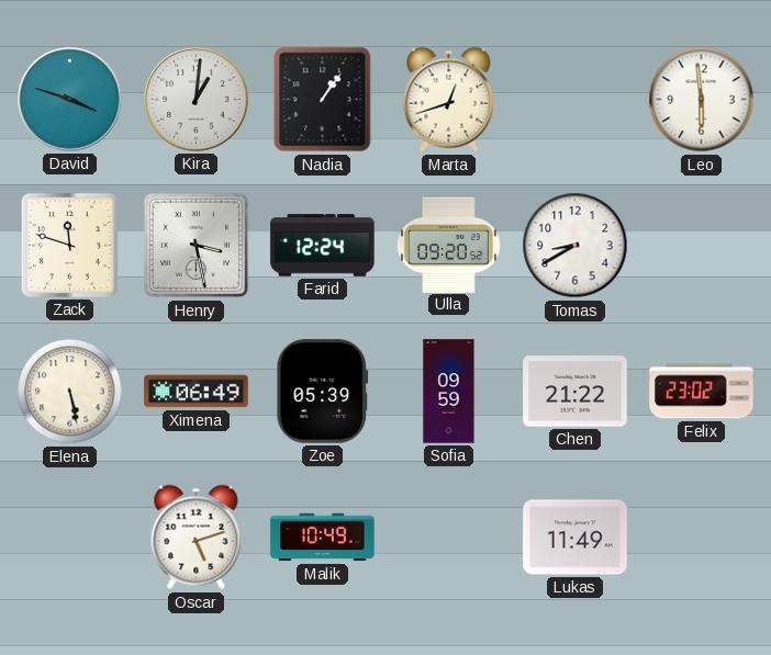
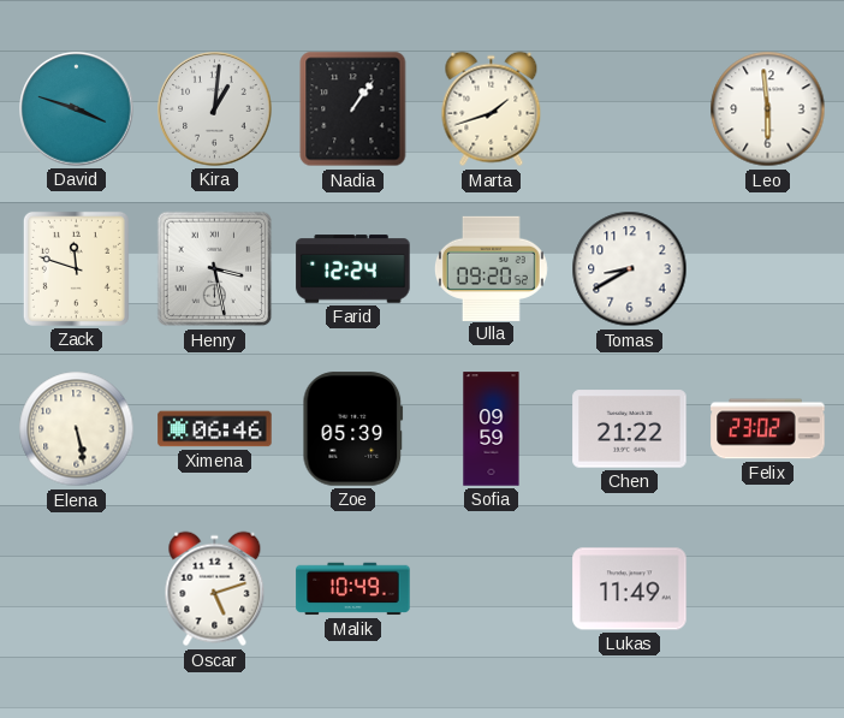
Marta: 12:42 -> 1:42 (492, 109)
Ximena: 06:49 -> 06:46 (215, 429)
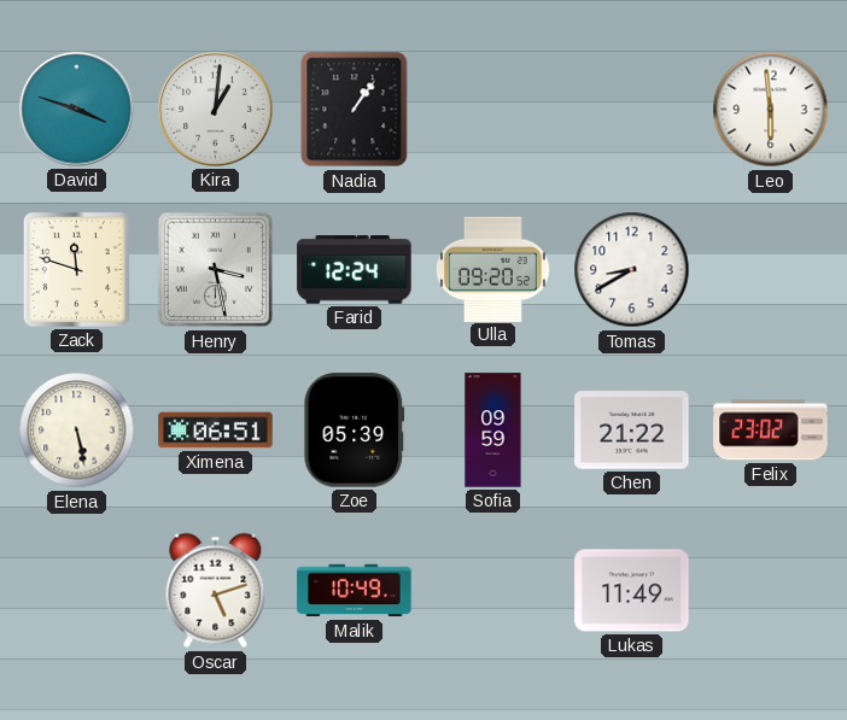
Marta: 1:42 -> none (492, 109)
Ximena: 06:46 -> 06:51 (216, 431)
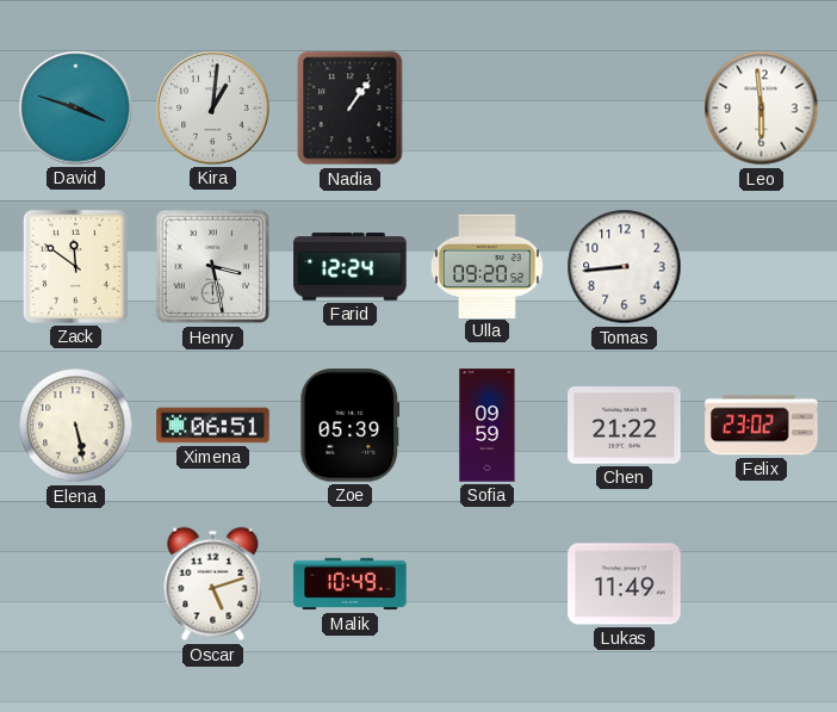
Zack: 11:48 -> 11:51 (75, 266)
Tomas: 8:40 -> 8:44 (625, 267)
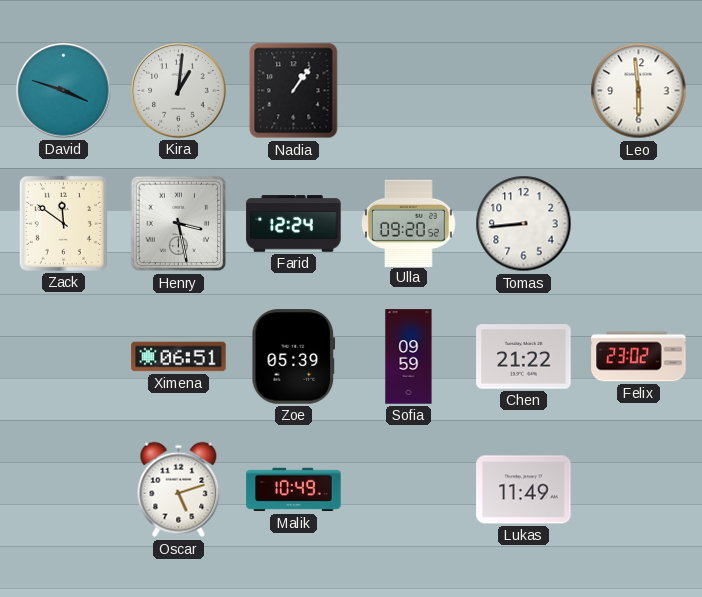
Elena: 5:28 -> none (76, 426)
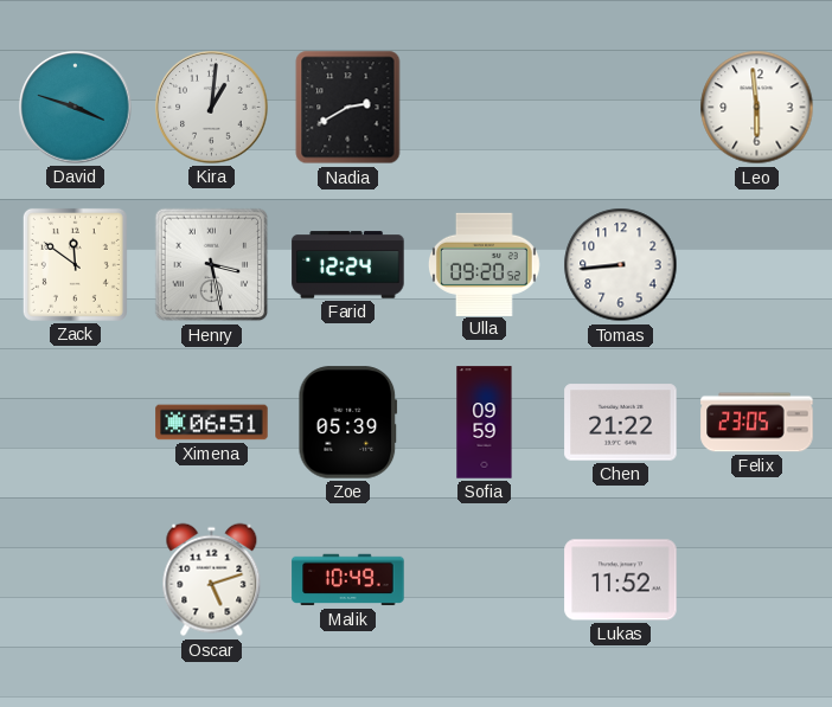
Nadia: 1:06 -> 2:40 (348, 108)
Felix: 23:02 -> 23:05 (757, 423)
Lukas: 11:49 -> 11:52 (621, 580)
